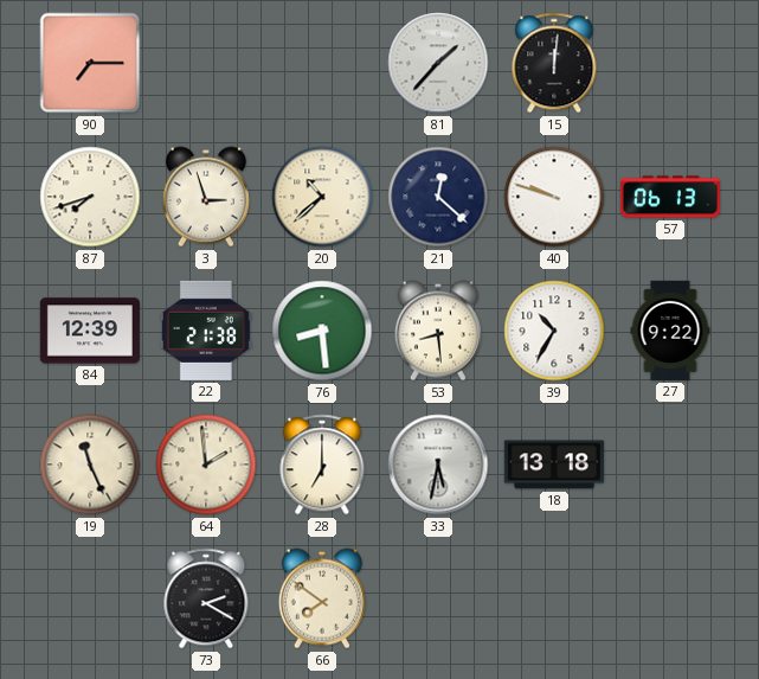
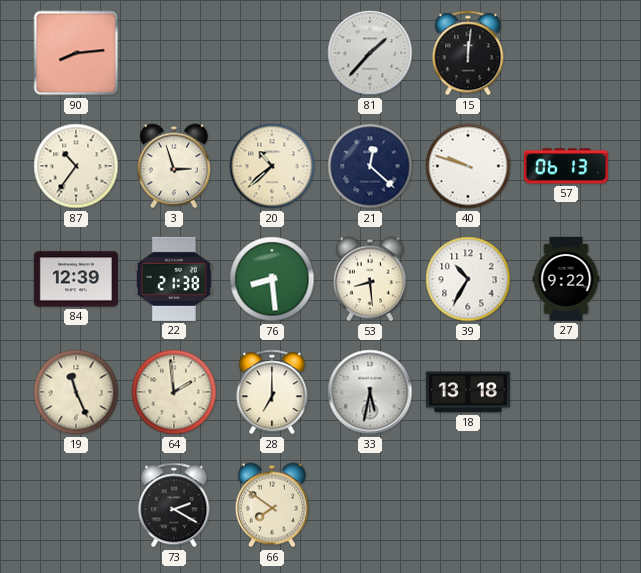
90: 7:15 -> 8:14 (76, 53)
87: 7:42 -> 10:36 (76, 166)
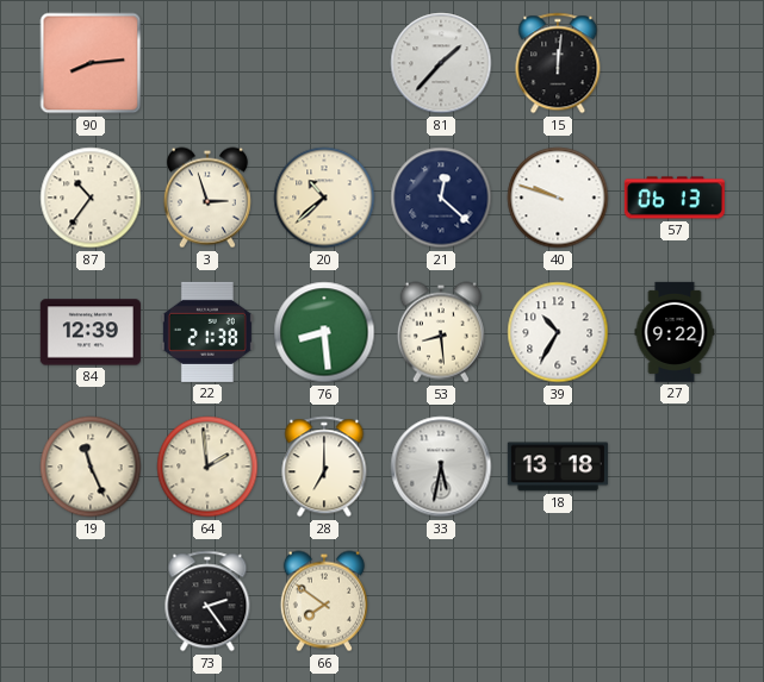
73: 2:20 -> 2:24 (207, 601)
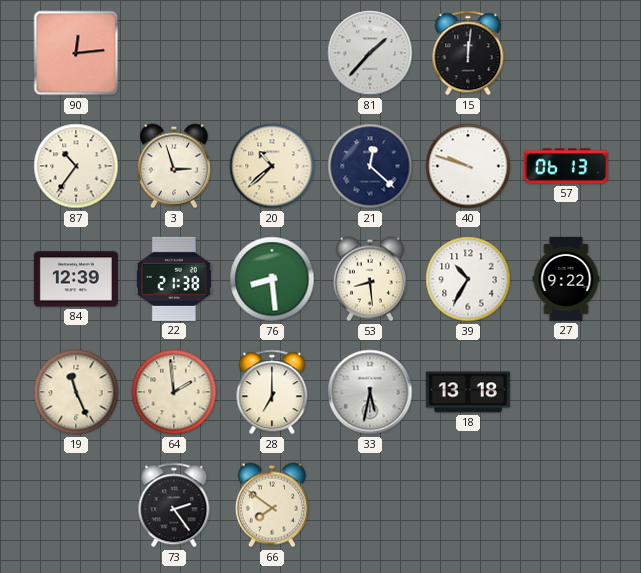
90: 8:14 -> 12:14 (76, 53)
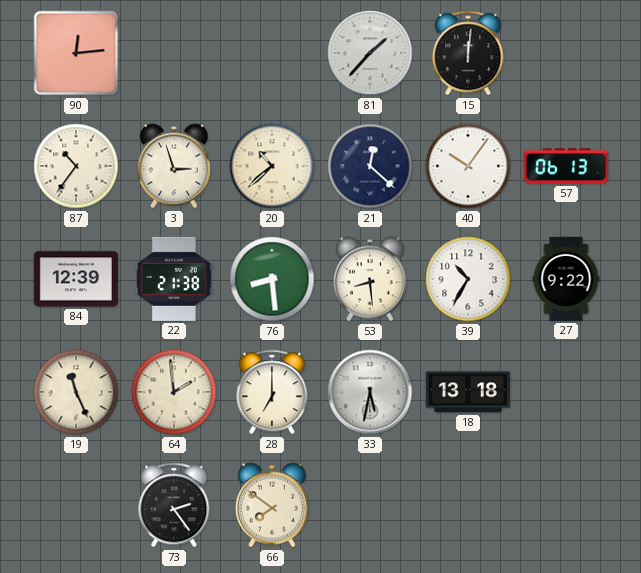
40: 9:48 -> 10:06 (468, 166)
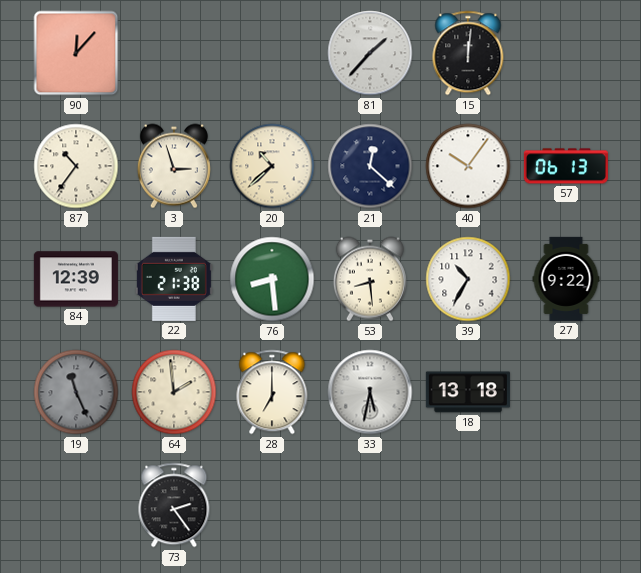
90: 12:14 -> 12:07 (76, 53)
19 dial: cream -> grey (76, 392)
66: 7:51 -> none (272, 505)
